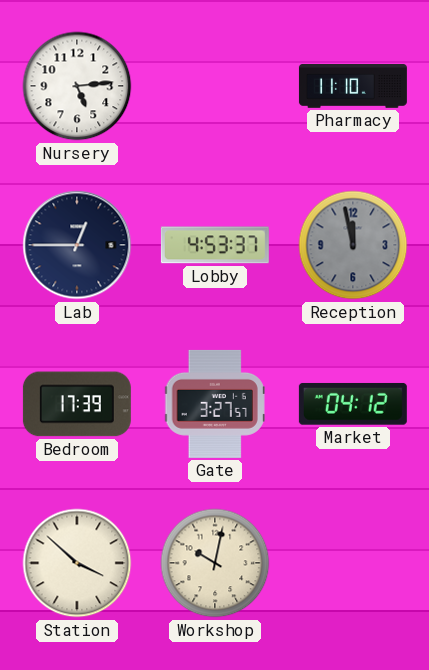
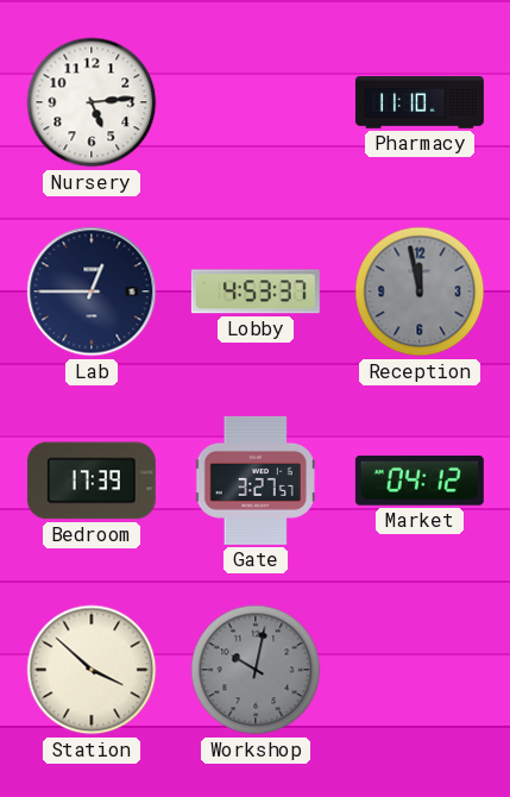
Workshop dial: cream -> grey (256, 670)
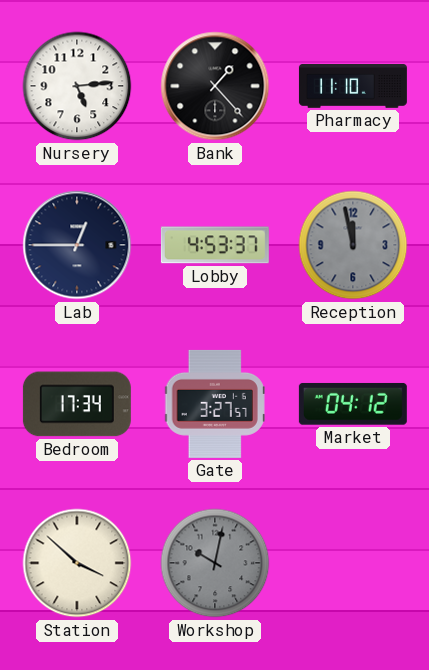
Bank: none -> 1:23 (215, 86)
Bedroom: 17:39 -> 17:34 (77, 404)
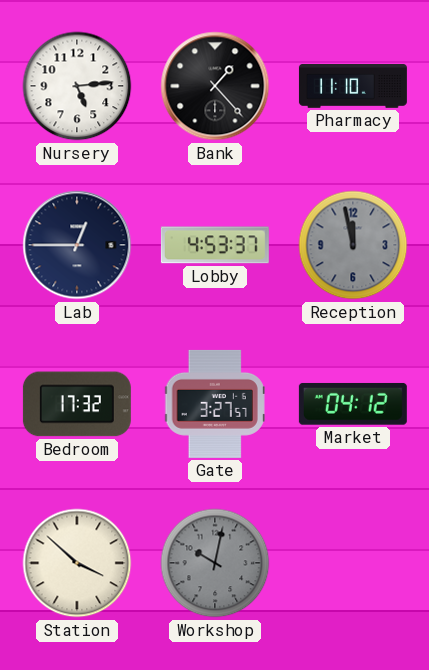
Bedroom: 17:34 -> 17:32 (77, 404)
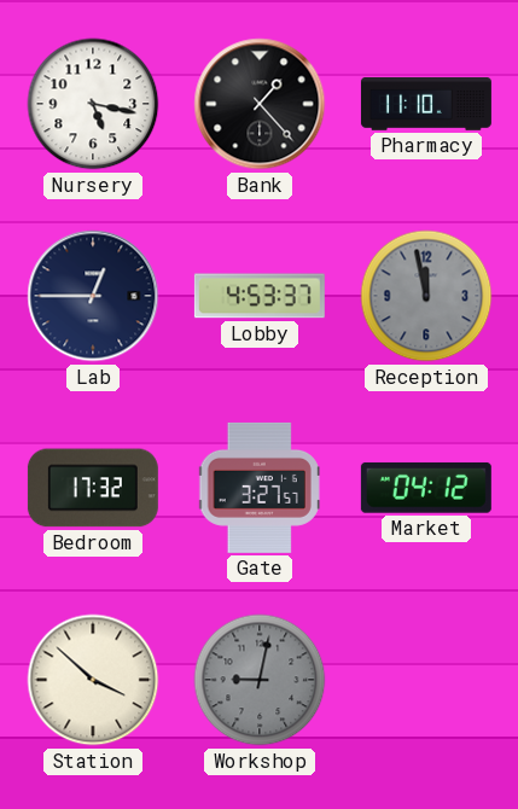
Nursery: 5:14 -> 5:17 (93, 104)
Workshop: 10:02 -> 9:02 (260, 680)
